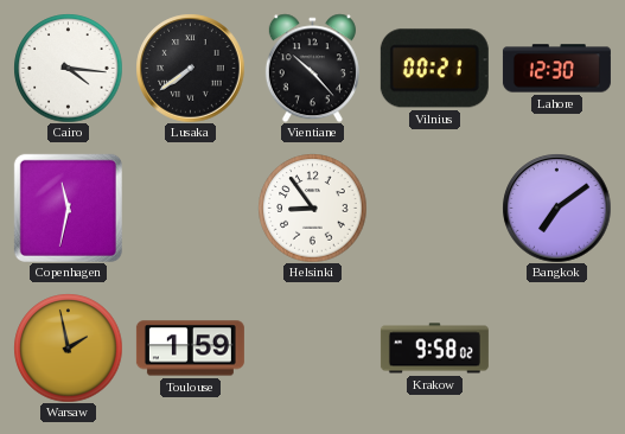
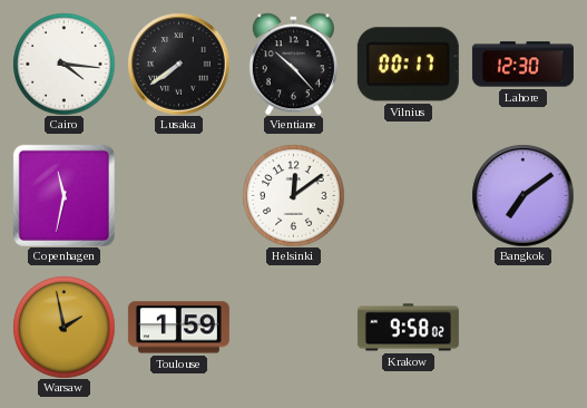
Vilnius: 00:21 -> 00:17 (408, 65)
Helsinki: 8:54 -> 12:09 (293, 195)
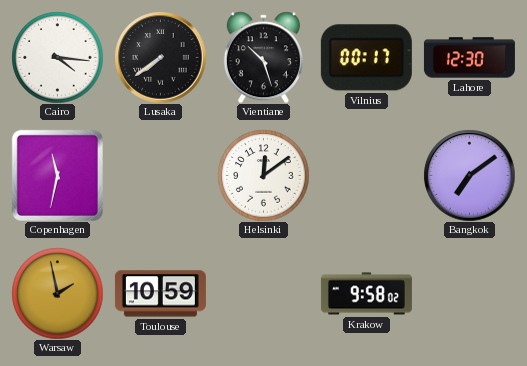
Vientiane: 10:23 -> 10:27 (263, 57)
Toulouse: 1:59 -> 10:59 (160, 294)
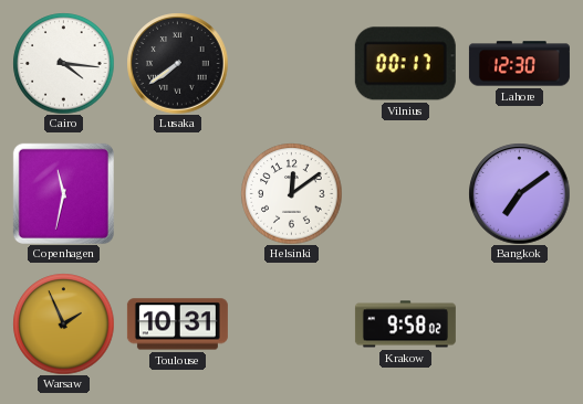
Vientiane: 10:27 -> none (263, 57)
Warsaw: 1:58 -> 1:56 (63, 323)
Toulouse: 10:59 -> 10:31 (177, 325)
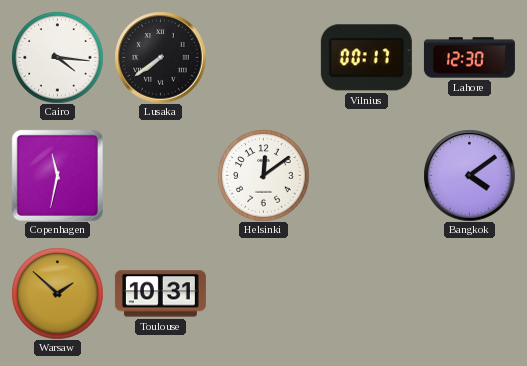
Bangkok: 7:09 -> 4:09 (469, 175)
Warsaw: 1:56 -> 1:52 (57, 293)
Krakow: 9:58 -> none (405, 325)
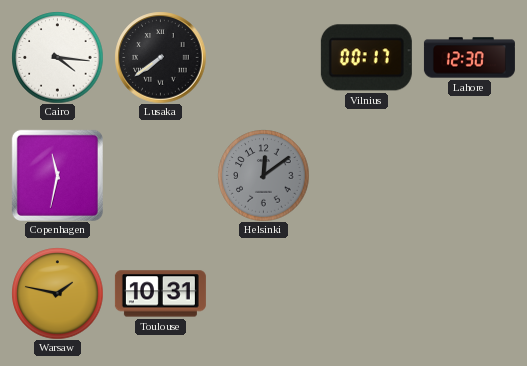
Helsinki dial: white -> grey (263, 175)
Bangkok: 4:09 -> none (469, 175)
Warsaw: 1:52 -> 1:47 (57, 293)
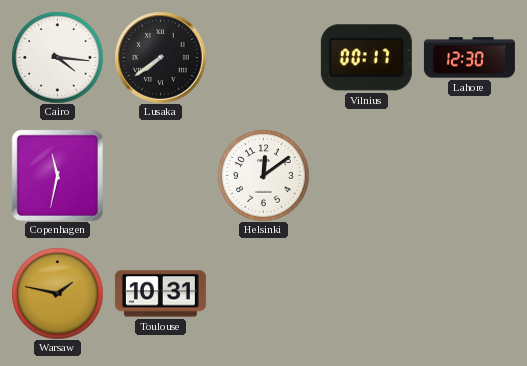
Helsinki dial: grey -> white (263, 175)
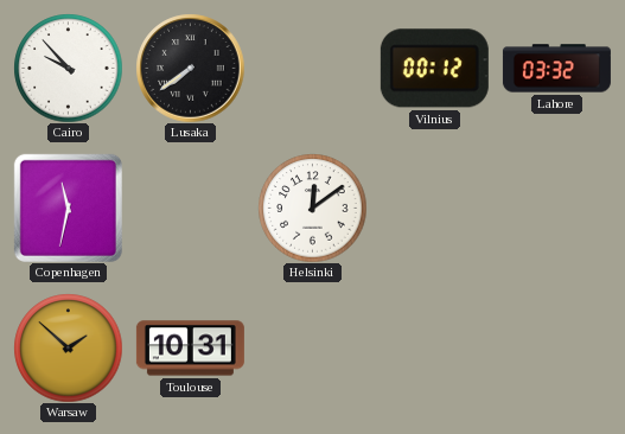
Cairo: 4:16 -> 9:53 (68, 68)
Vilnius: 00:17 -> 00:12 (434, 69)
Lahore: 12:30 -> 03:32 (556, 69)
Warsaw: 1:47 -> 1:52 (68, 347)
